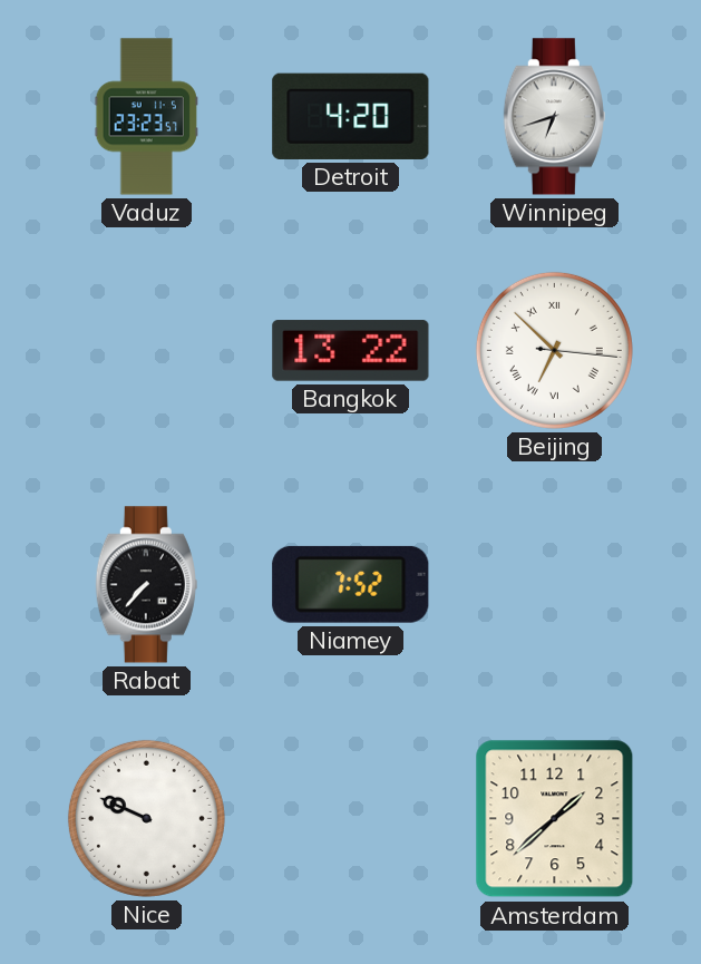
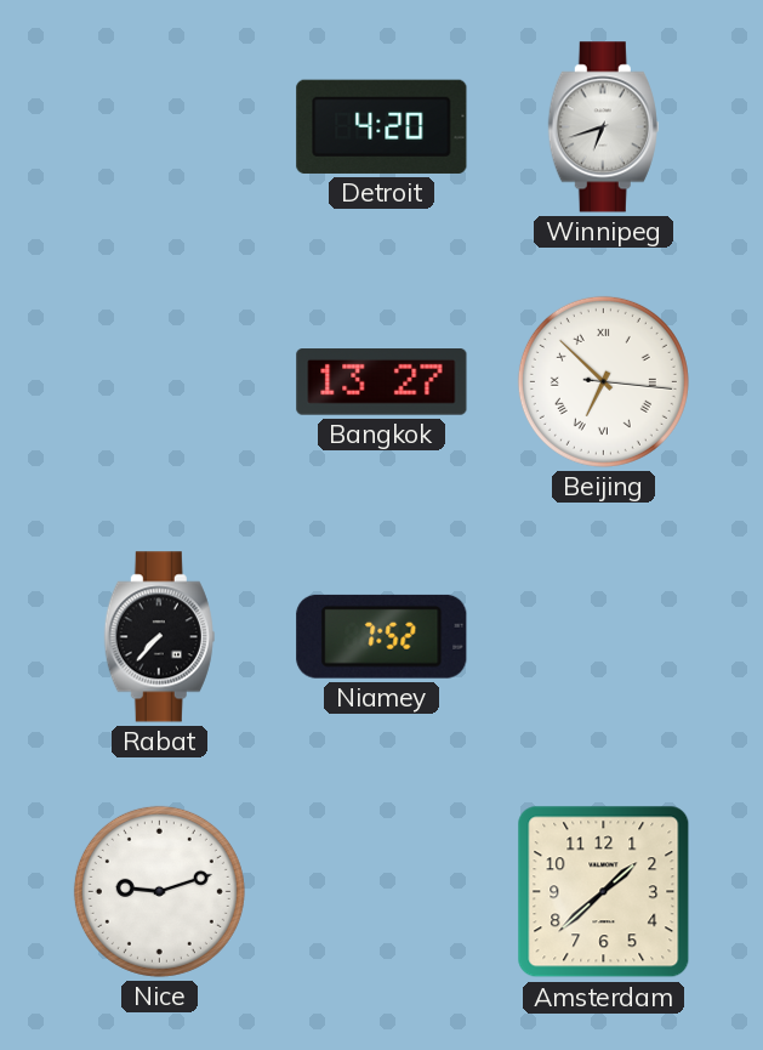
Vaduz: 23:23 -> none (146, 117)
Bangkok: 13:22 -> 13:27 (382, 382)
Nice: 9:49 -> 9:12 (159, 891)
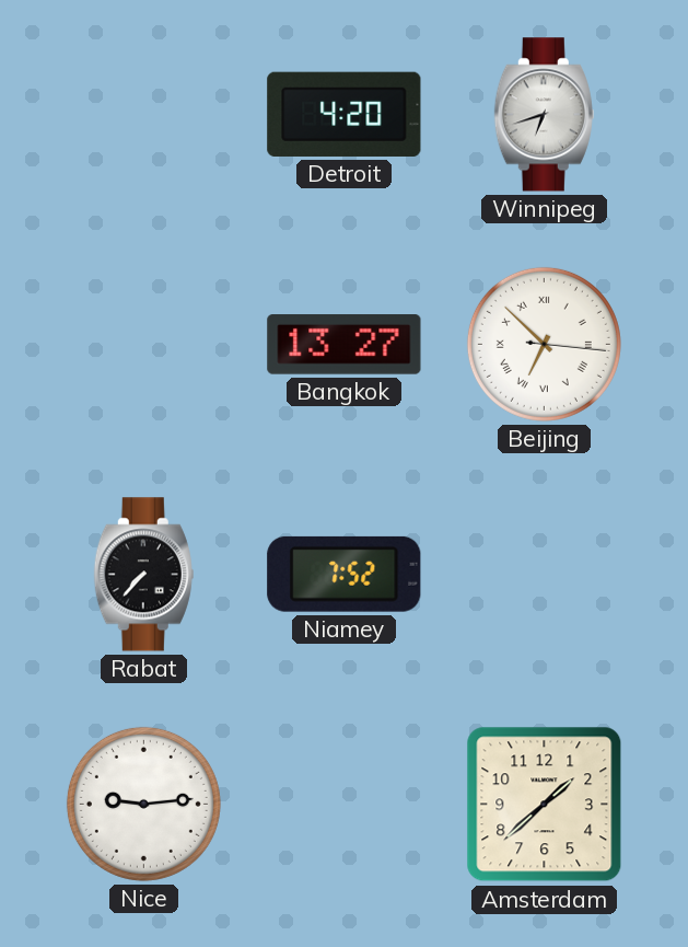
Nice: 9:12 -> 9:14 (143, 804)
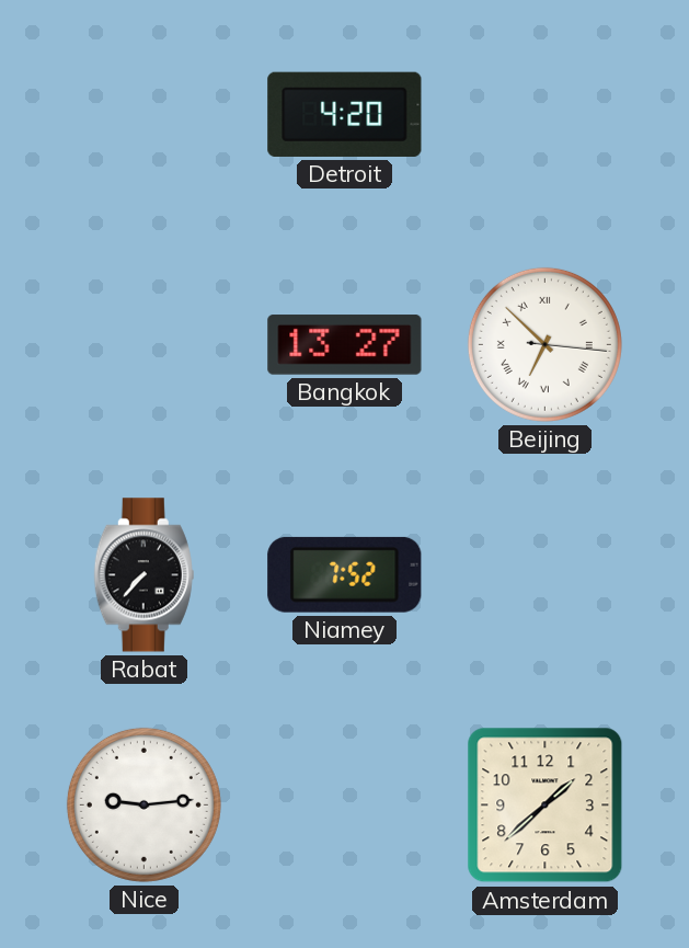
Winnipeg: 6:42 -> none (544, 115)
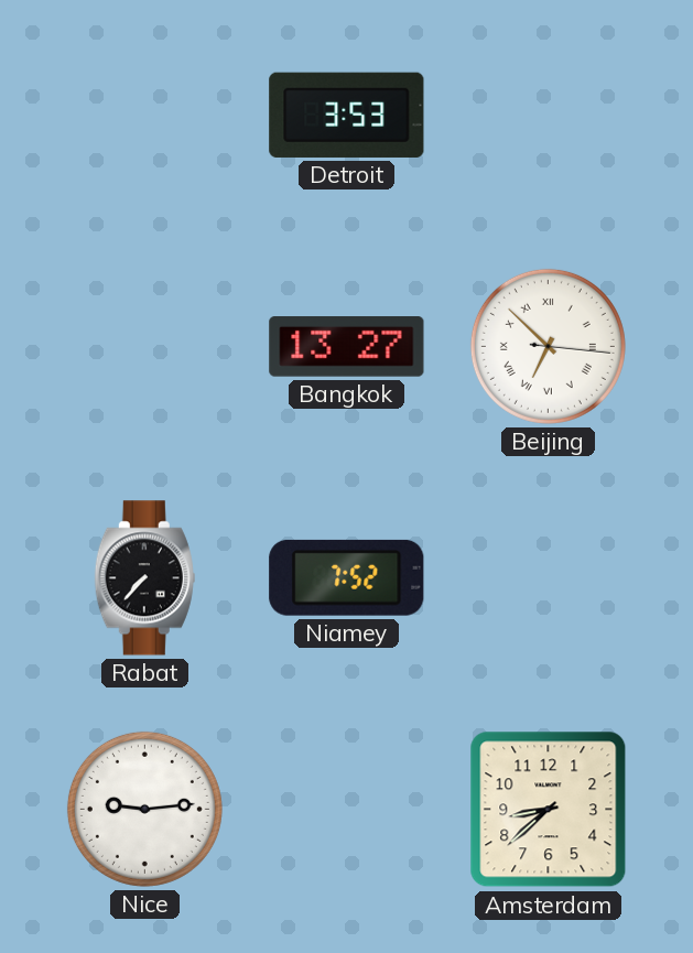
Detroit: 4:20 -> 3:53 (347, 115)
Amsterdam: 1:38 -> 8:38 (549, 810)
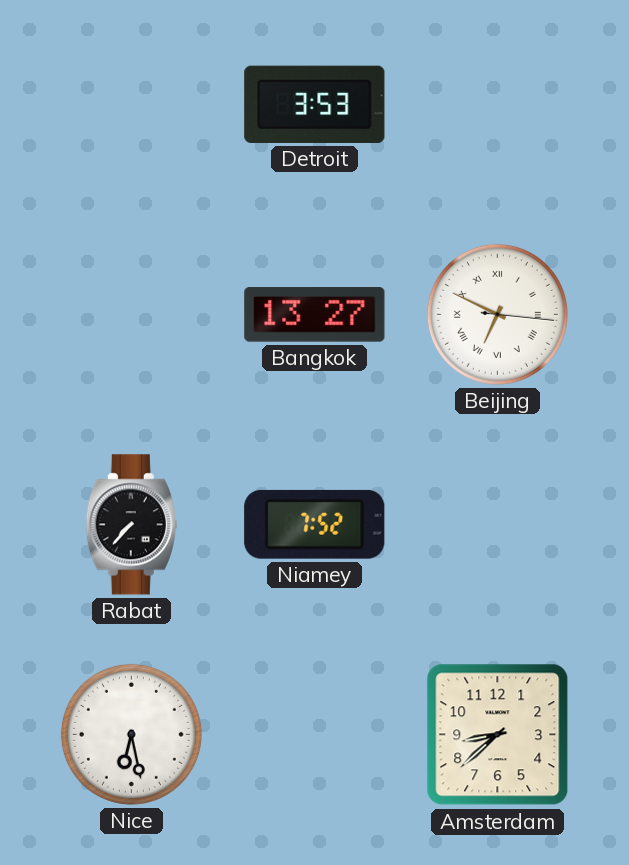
Beijing: 6:52 -> 6:49 (497, 314)
Nice: 9:14 -> 6:28 (131, 734)
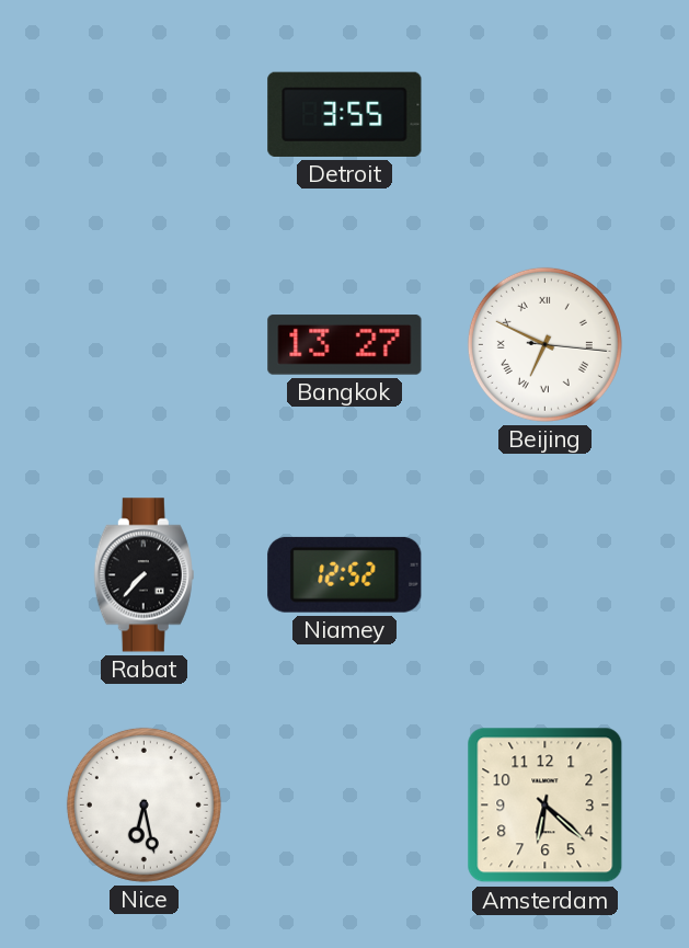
Detroit: 3:53 -> 3:55 (345, 114)
Niamey: 7:52 -> 12:52 (345, 574)
Amsterdam: 8:38 -> 6:22 (546, 806)
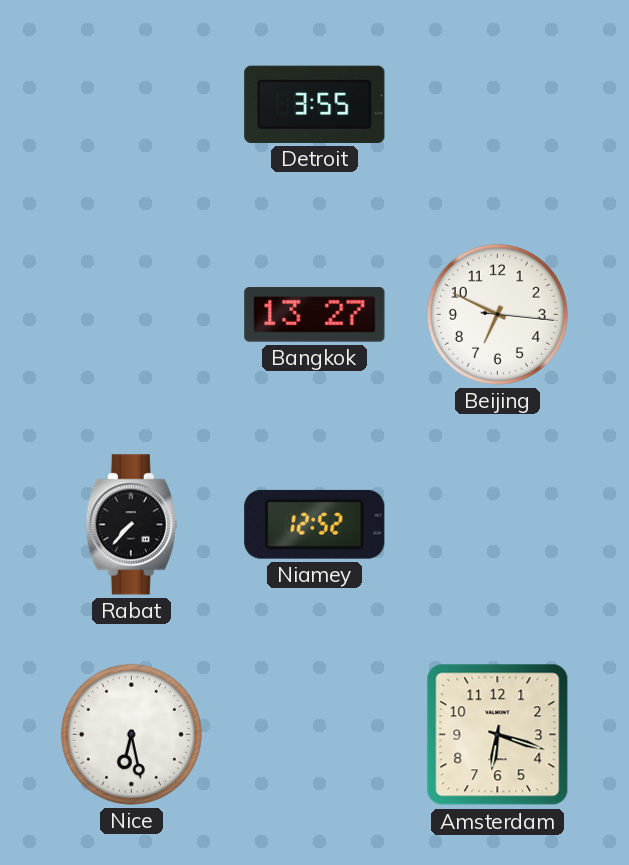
Beijing numerals: Roman -> Arabic (497, 314)
Amsterdam: 6:22 -> 6:18 (498, 735)
